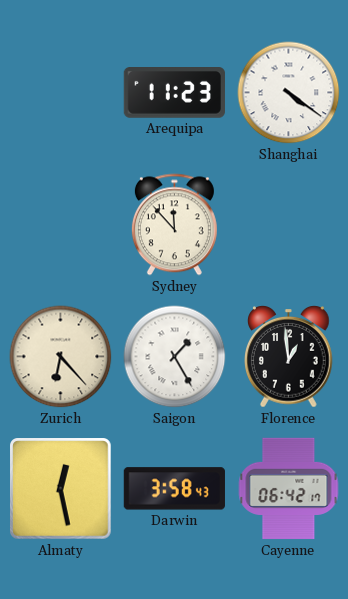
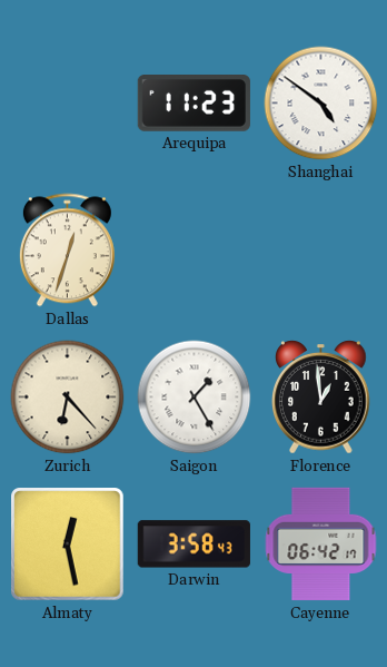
Shanghai: 4:21 -> 4:51 (321, 104)
Dallas: none -> 12:33 (67, 251)
Sydney: 11:53 -> none (174, 225)
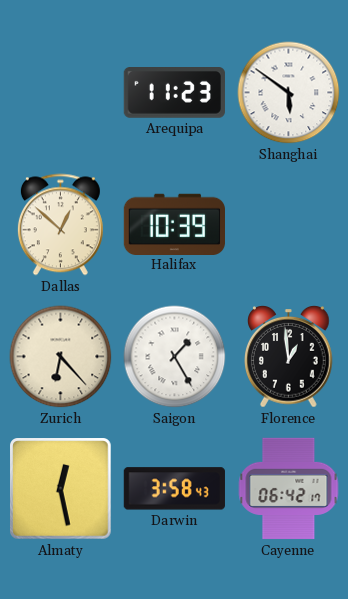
Shanghai: 4:51 -> 5:51 (289, 93)
Dallas: 12:33 -> 12:52 (60, 225)
Halifax: none -> 10:39 (174, 224)
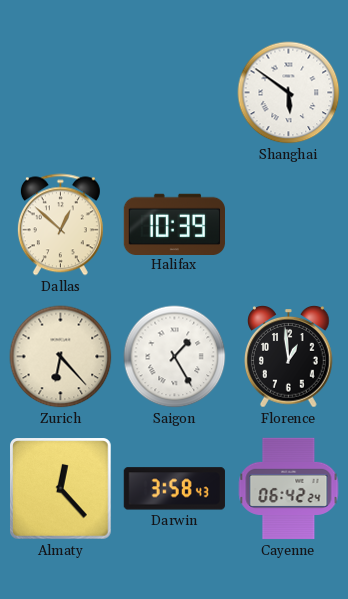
Arequipa: 11:23 -> none (174, 93)
Almaty: 12:28 -> 12:23 (61, 489)
Cayenne: 06:42:17 -> 06:42:24 (289, 489)
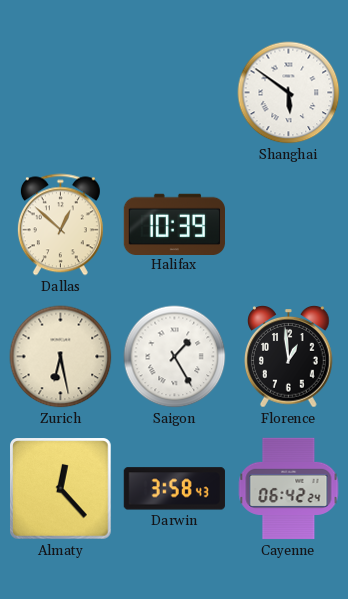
Zurich: 6:23 -> 6:28 (61, 357)
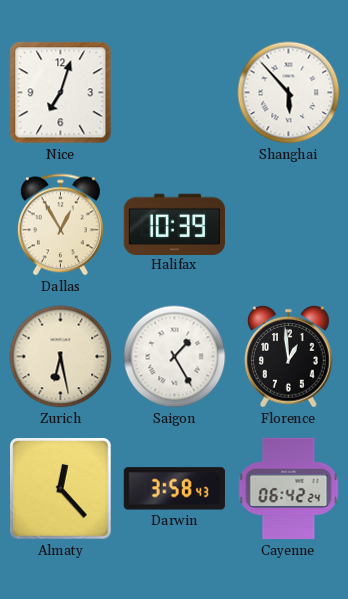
Nice: none -> 7:03 (61, 93)
Shanghai: 5:51 -> 5:53 (289, 93)
Dallas: 12:52 -> 12:55 (60, 225)
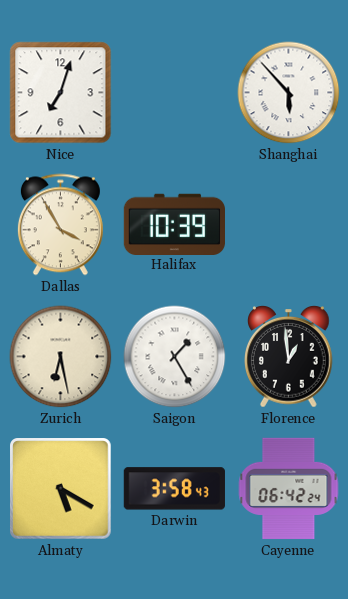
Dallas: 12:55 -> 3:55 (60, 225)
Almaty: 12:23 -> 5:20 (61, 489)
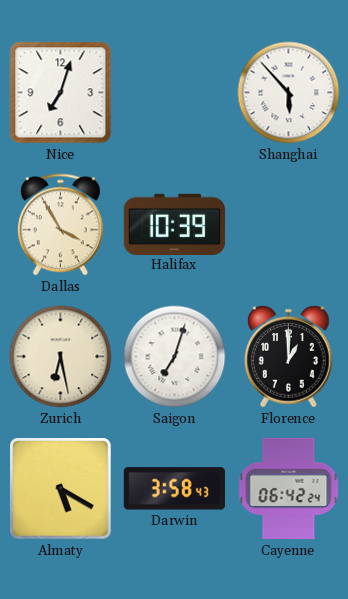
Saigon: 1:25 -> 7:03 (175, 357)
Florence: 12:59 -> 1:00 (289, 357)
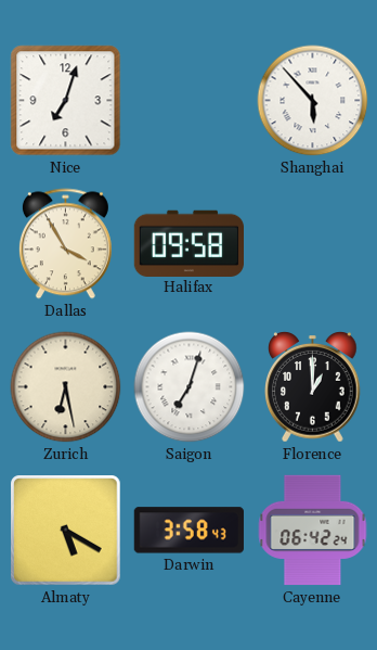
Halifax: 10:39 -> 09:58 (188, 243)
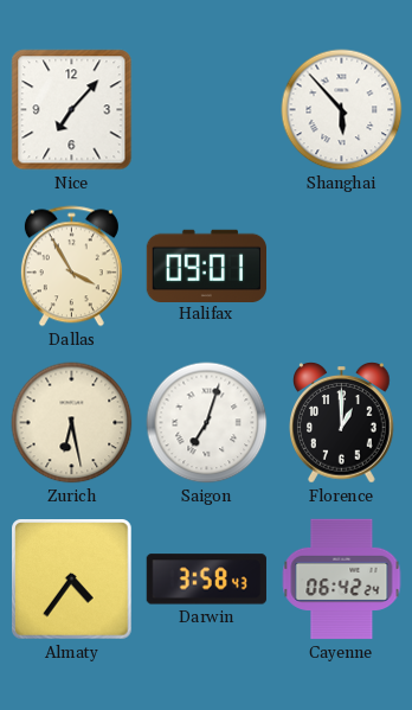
Nice: 7:03 -> 7:07 (72, 110)
Halifax: 09:58 -> 09:01 (206, 266)
Almaty: 5:20 -> 4:36 (72, 580)
